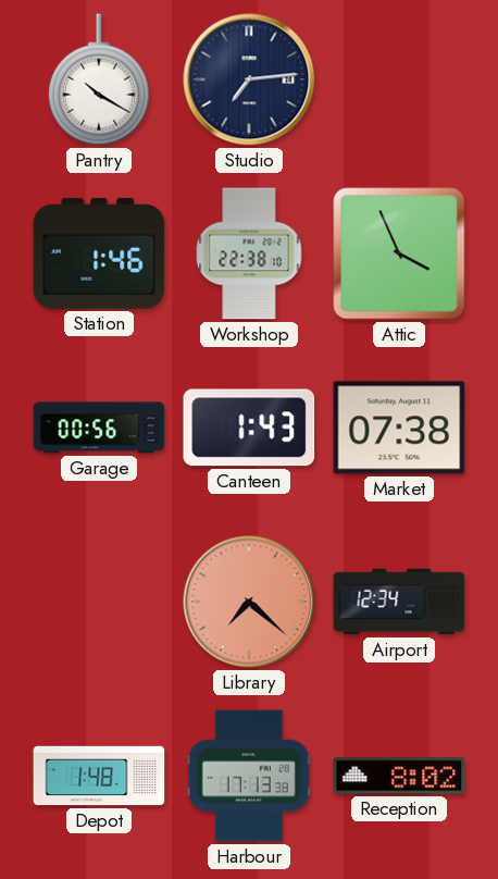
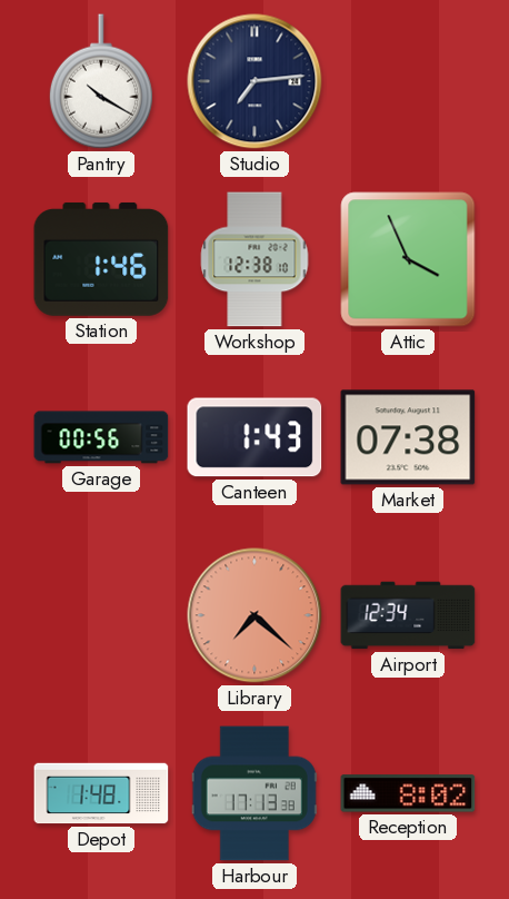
Workshop: 22:38 -> 12:38 (255, 259)
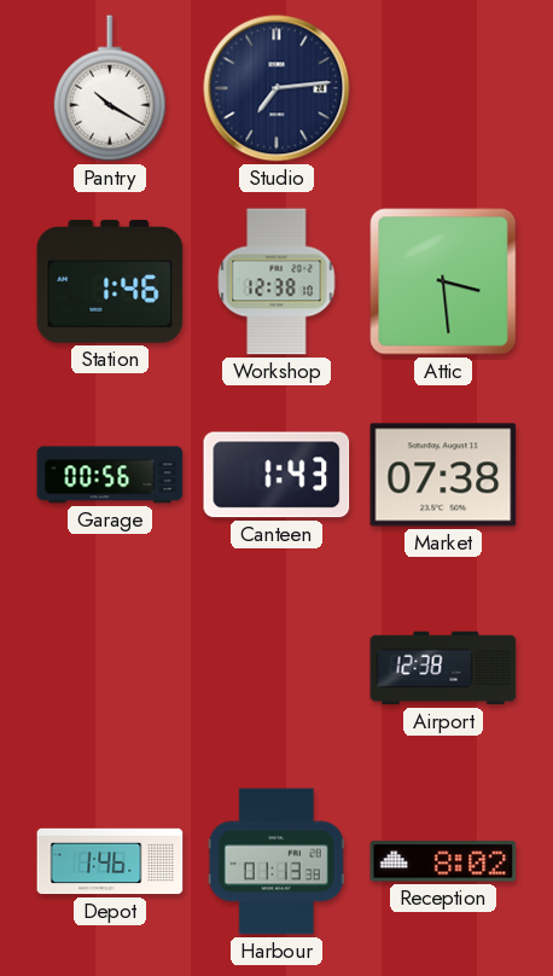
Attic: 3:56 -> 3:29 (443, 281)
Library: 7:22 -> none (255, 615)
Airport: 12:34 -> 12:38 (443, 668)
Depot: 1:48 -> 1:46 (110, 861)
Harbour: 17:13 -> 01:13 (276, 861)
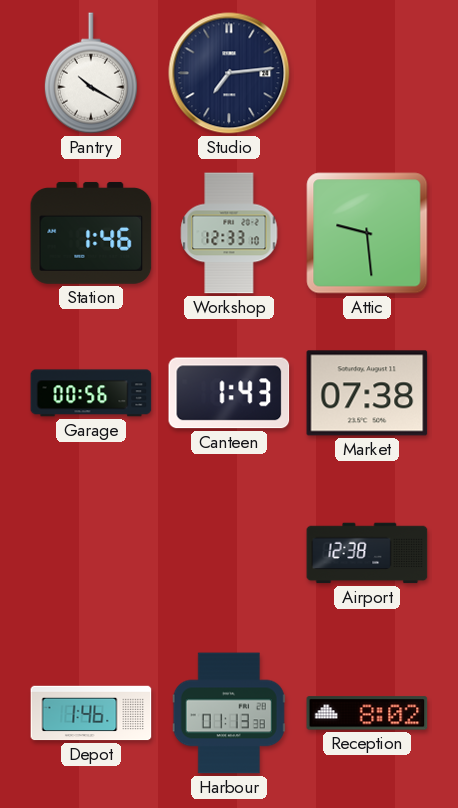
Workshop: 12:38 -> 12:33 (229, 233)
Attic: 3:29 -> 9:29 (367, 233)
